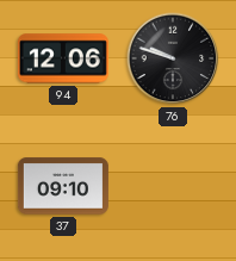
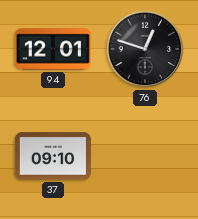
94: 12:06 -> 12:01 (53, 49)
76: 9:48 -> 12:48 (145, 49)
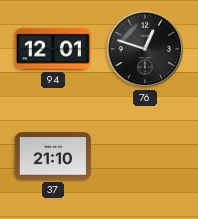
37: 09:10 -> 21:10 (53, 156)
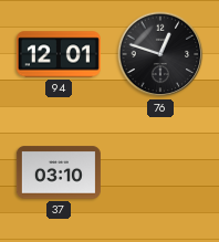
37: 21:10 -> 03:10 (59, 172)
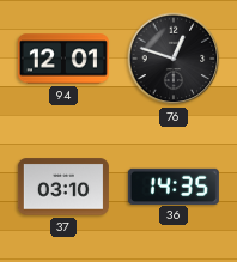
36: none -> 14:35 (174, 185)
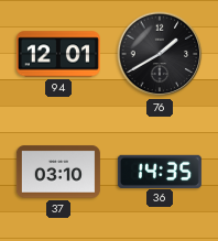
76: 12:48 -> 1:40 (160, 54)
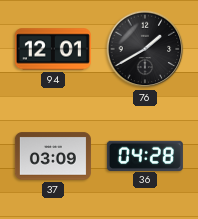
37: 03:10 -> 03:09 (53, 156)
36: 14:35 -> 04:28 (145, 155)
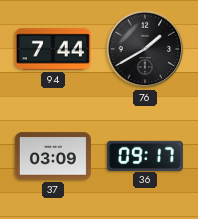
94: 12:01 -> 7:44 (53, 49)
36: 04:28 -> 09:17 (145, 155)
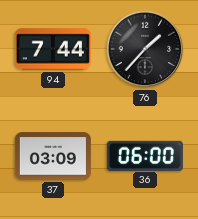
76: 1:40 -> 1:37 (145, 49)
36: 09:17 -> 06:00 (145, 155)
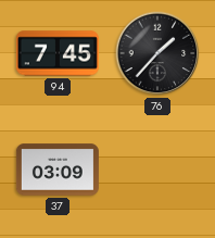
94: 7:44 -> 7:45 (58, 53)
36: 06:00 -> none (145, 155)
